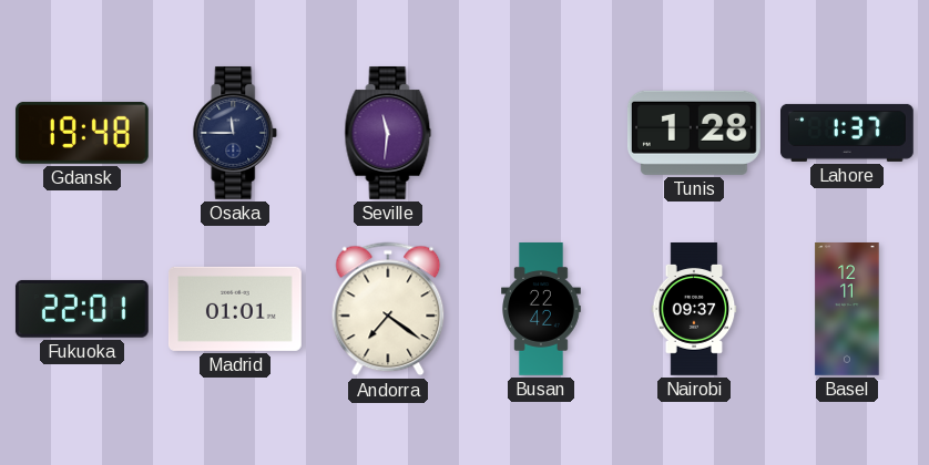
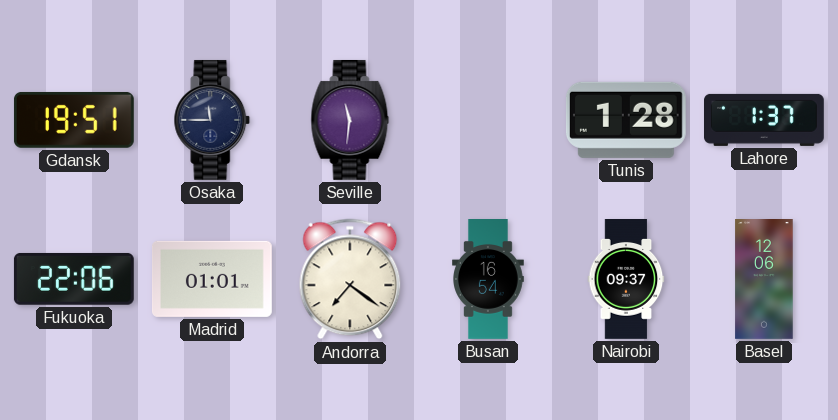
Gdansk: 19:48 -> 19:51 (74, 120)
Fukuoka: 22:01 -> 22:06 (74, 279)
Busan: 22:42 -> 16:54 (489, 280)
Basel: 12:11 -> 12:06 (764, 280)
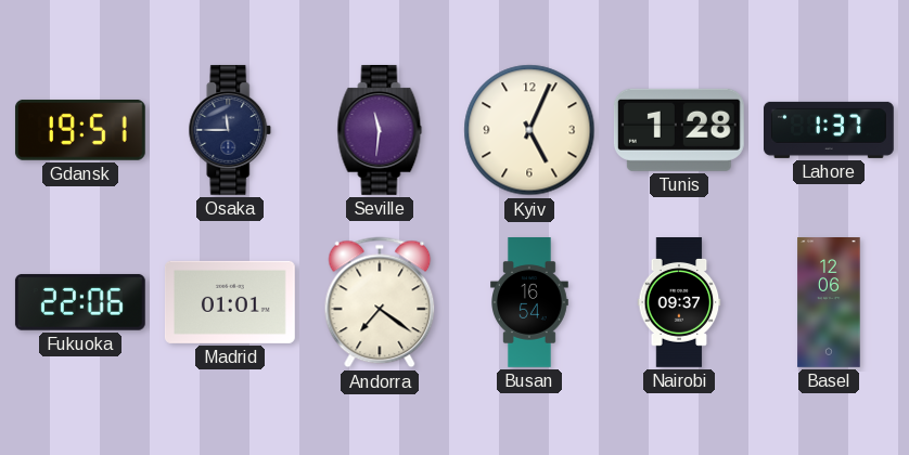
Kyiv: none -> 5:04 (529, 130)
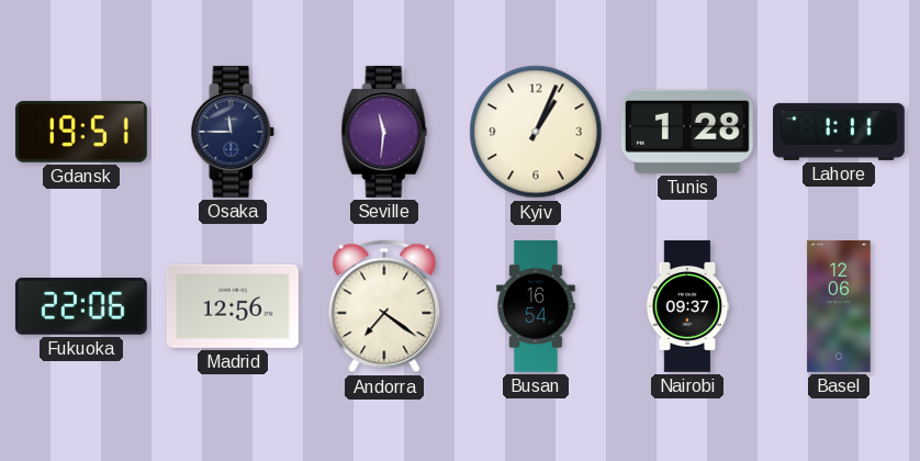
Kyiv: 5:04 -> 1:04 (536, 132)
Lahore: 1:37 -> 1:11 (840, 132)
Madrid: 01:01 -> 12:56 (233, 306)
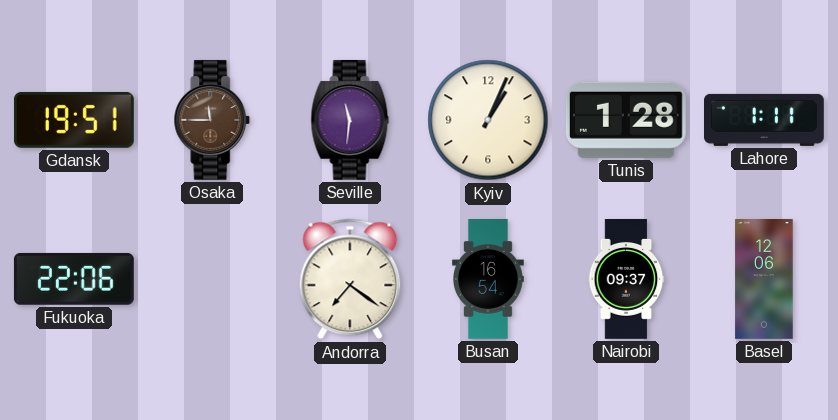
Osaka dial: navy -> brown (212, 120)
Madrid: 12:56 -> none (233, 306)
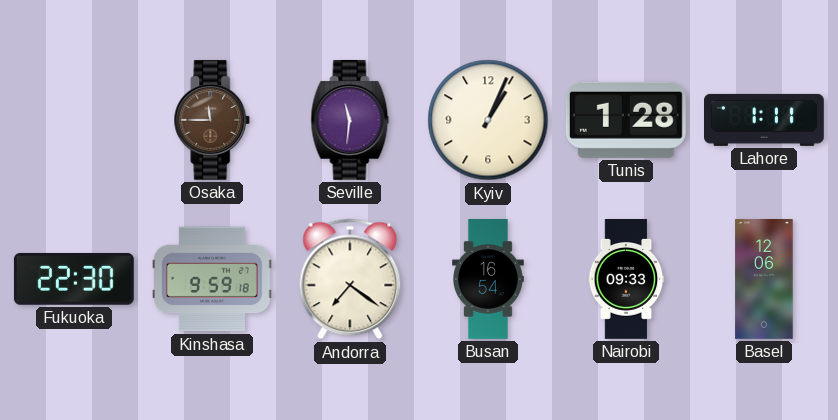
Gdansk: 19:51 -> none (74, 120)
Fukuoka: 22:06 -> 22:30 (74, 279)
Kinshasa: none -> 9:59 (212, 279)
Nairobi: 09:37 -> 09:33 (626, 280)
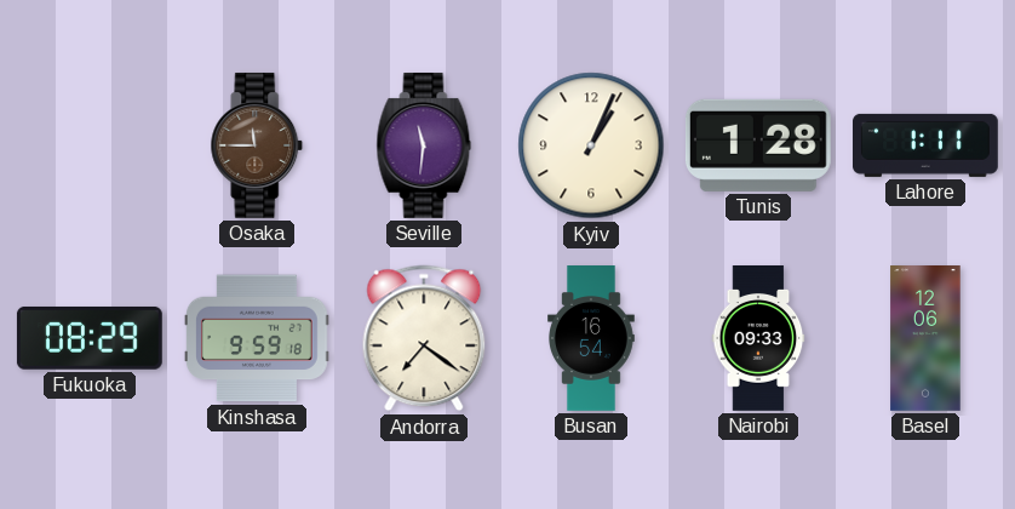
Fukuoka: 22:30 -> 08:29 (90, 338)
